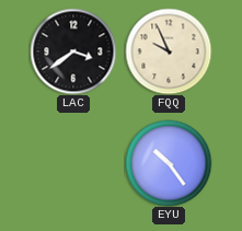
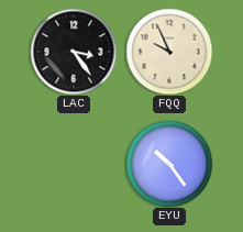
LAC: 3:39 -> 3:24 (74, 52)
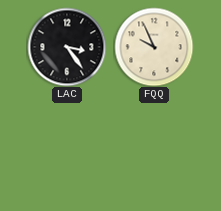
EYU: 10:24 -> none (169, 164)
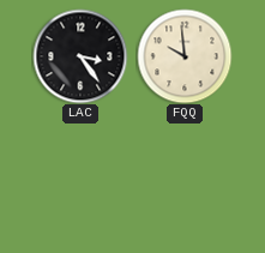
FQQ: 9:56 -> 9:59 (185, 56)
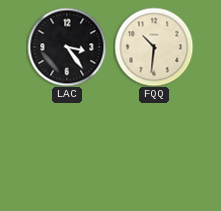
FQQ: 9:59 -> 10:31 (154, 47)
